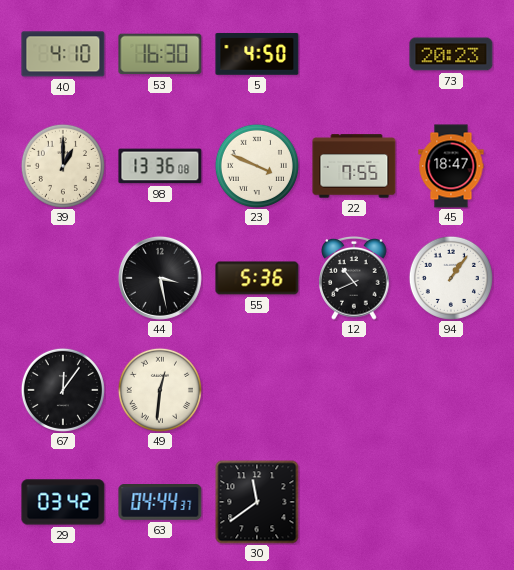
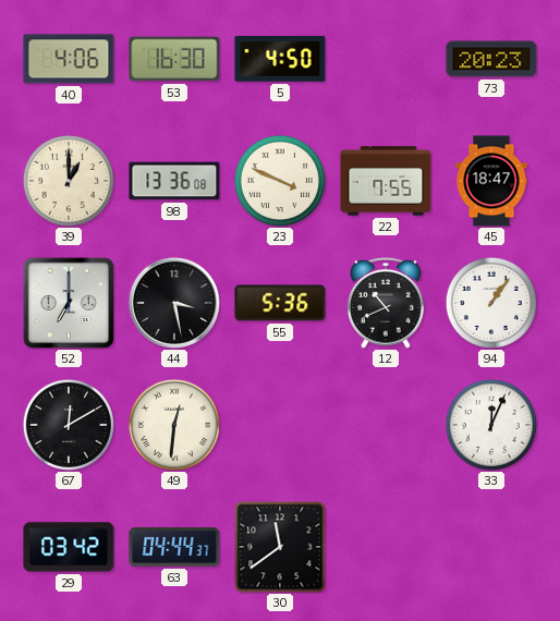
40: 4:10 -> 4:06 (69, 59)
52: none -> 7:00 (68, 302)
67: 12:06 -> 12:10 (69, 425)
33: none -> 12:04 (491, 425)
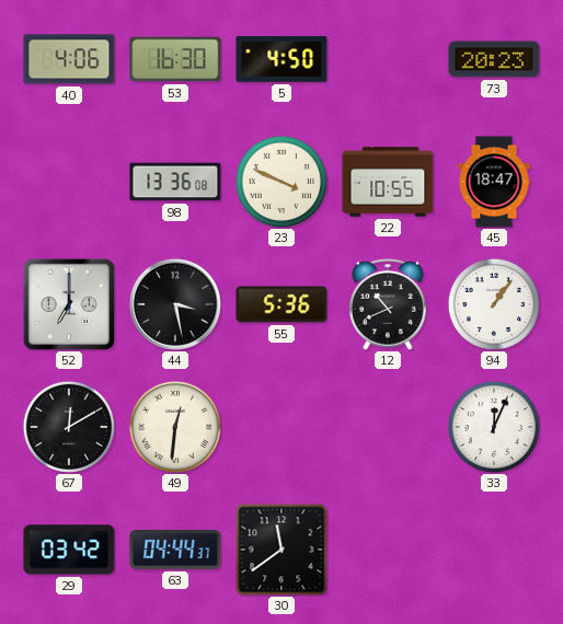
39: 1:00 -> none (69, 181)
22: 7:55 -> 10:55 (388, 182)
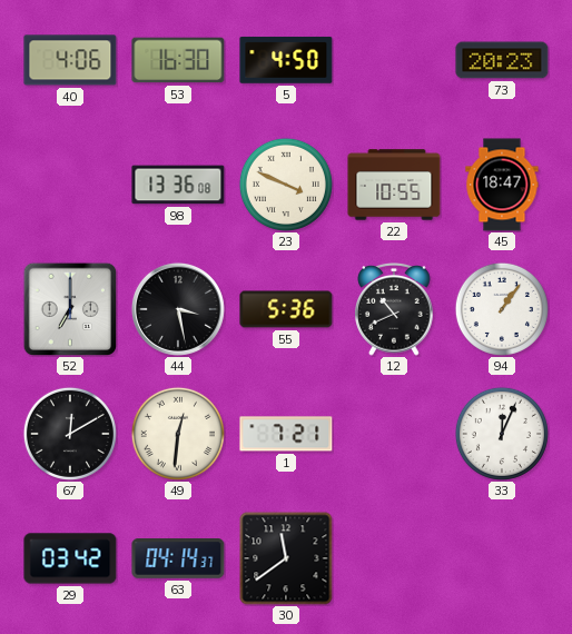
1: none -> 7:21 (286, 434)
63: 04:44 -> 04:14 (178, 559)
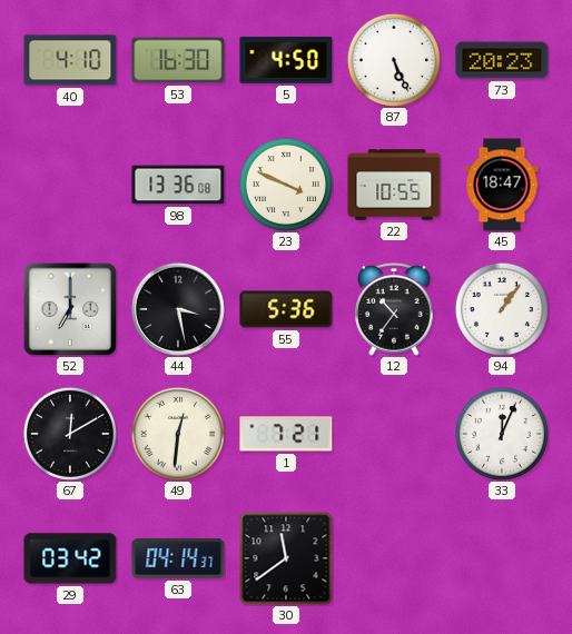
40: 4:06 -> 4:10 (70, 60)
87: none -> 5:26 (394, 60)
12: 10:41 -> 10:36 (394, 309)
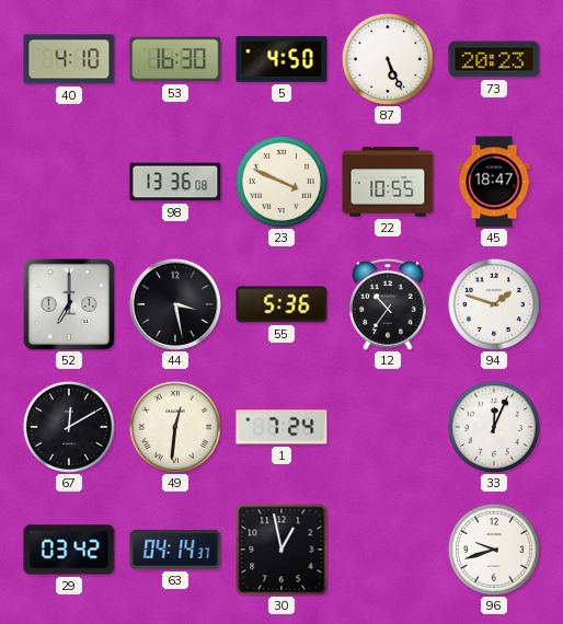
94: 1:06 -> 1:48 (494, 304)
1: 7:21 -> 7:24 (281, 427)
30: 11:39 -> 12:58 (281, 550)
96: none -> 9:42 (494, 550)
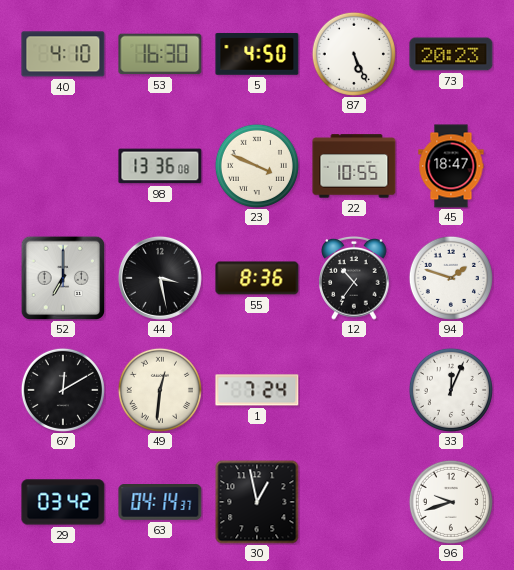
55: 5:36 -> 8:36 (257, 278)
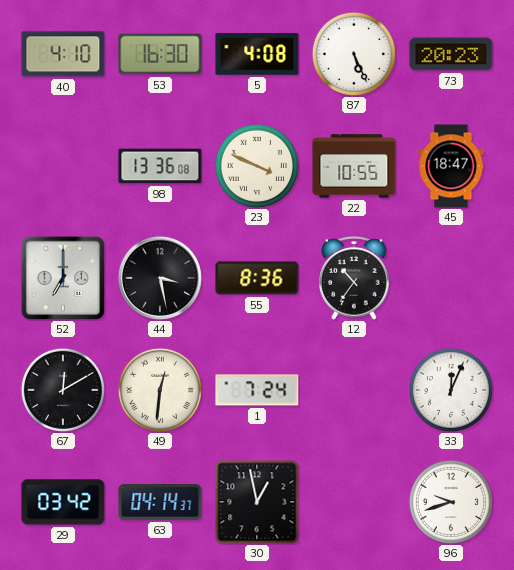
5: 4:50 -> 4:08 (257, 54)
94: 1:48 -> none (451, 278)
